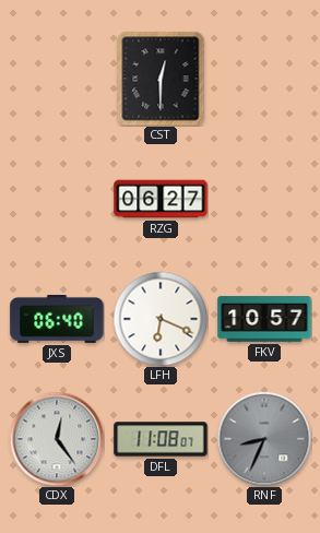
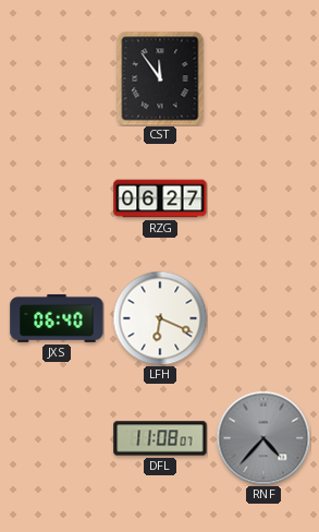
CST: 12:30 -> 11:54 (160, 78)
FKV: 10:57 -> none (264, 319)
CDX: 12:24 -> none (57, 439)
RNF: 8:34 -> 4:37 (263, 438)
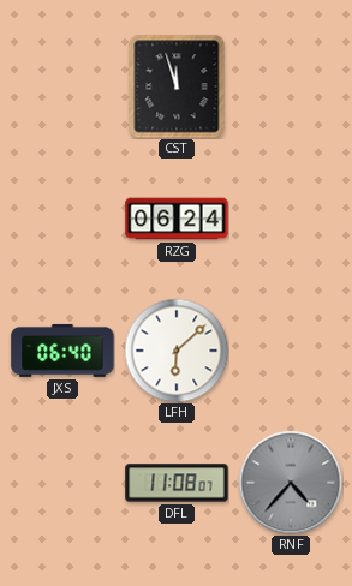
CST: 11:54 -> 11:57 (177, 86)
RZG: 06:27 -> 06:24 (177, 219)
LFH: 6:19 -> 6:08 (177, 351)
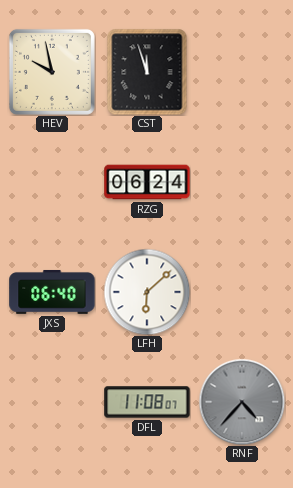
HEV: none -> 9:58 (52, 72)
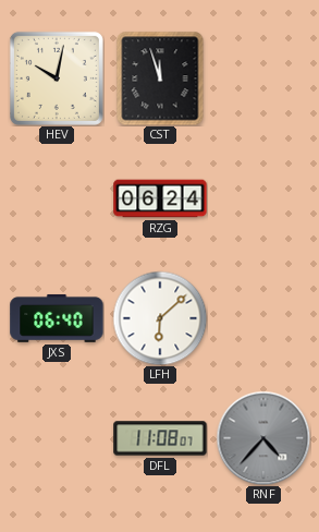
HEV: 9:58 -> 10:02 (57, 78)
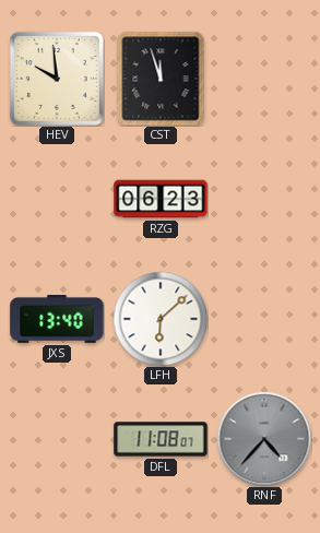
HEV: 10:02 -> 9:59 (57, 79)
RZG: 06:24 -> 06:23 (161, 199)
JXS: 06:40 -> 13:40 (57, 319)
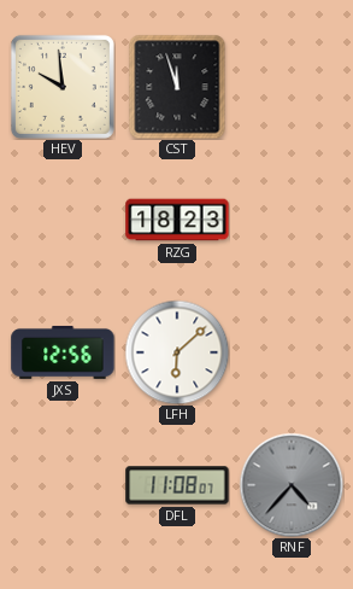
RZG: 06:23 -> 18:23 (177, 220)
JXS: 13:40 -> 12:56 (63, 352)
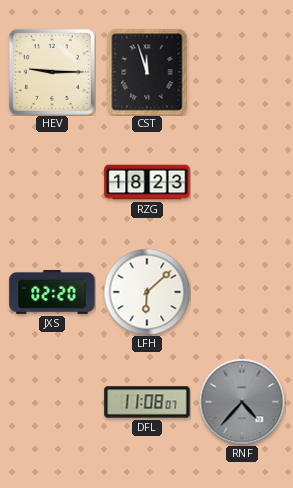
HEV: 9:59 -> 9:15 (52, 72)
JXS: 12:56 -> 02:20 (52, 292)
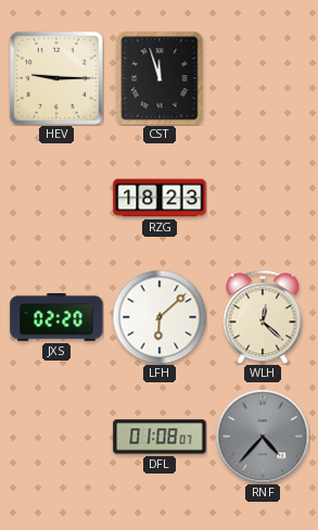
WLH: none -> 12:22 (263, 317)
DFL: 11:08 -> 01:08 (160, 437)
